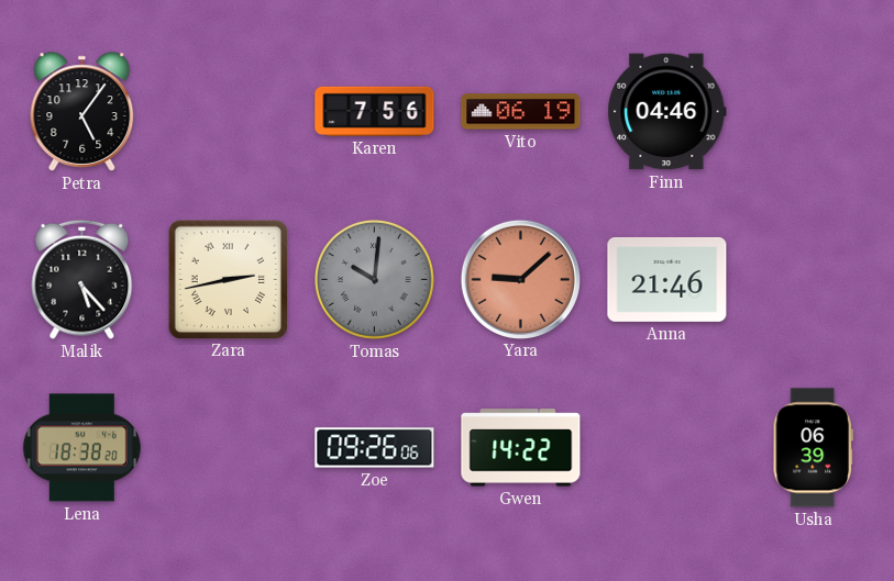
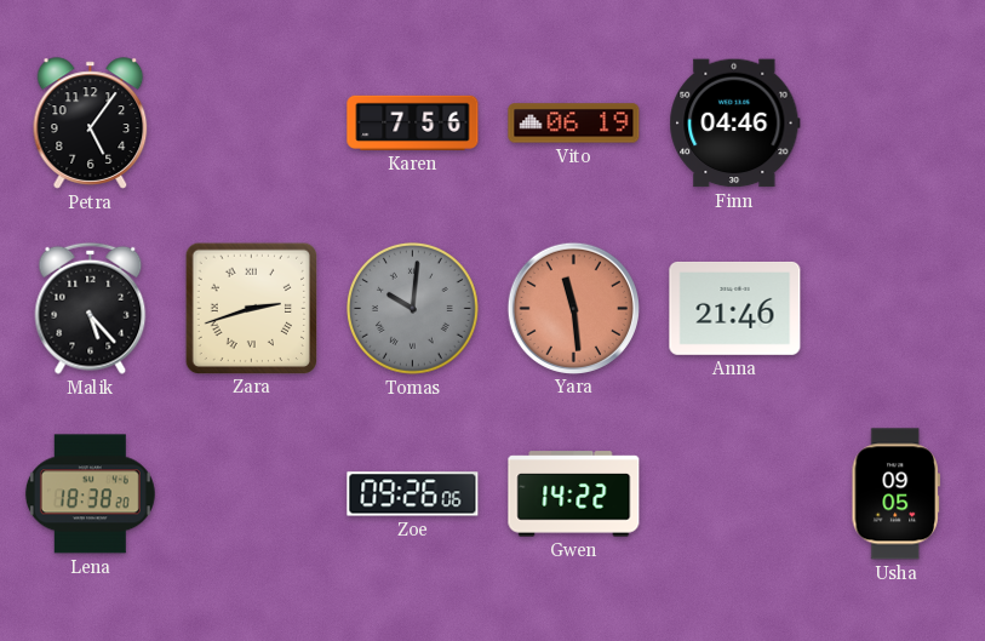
Zara: 2:43 -> 2:42 (251, 308)
Yara: 9:08 -> 11:29 (573, 308)
Usha: 06:39 -> 09:05 (895, 494)
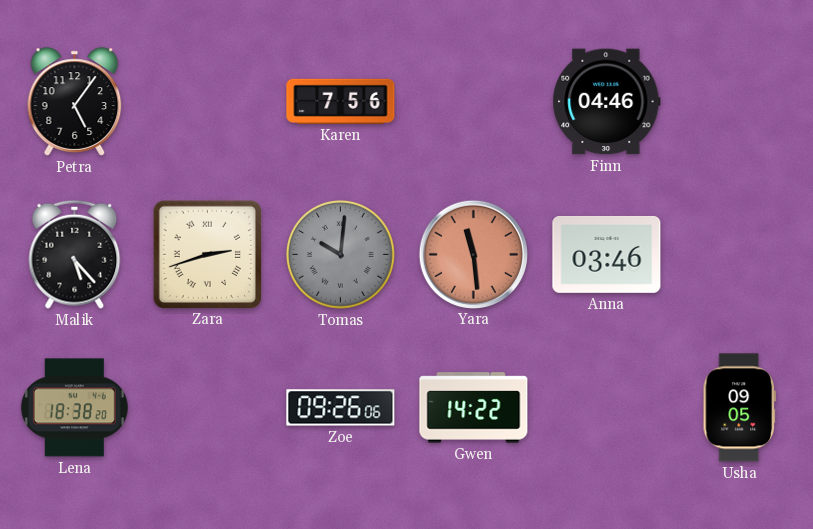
Vito: 06:19 -> none (574, 124)
Anna: 21:46 -> 03:46 (607, 254)
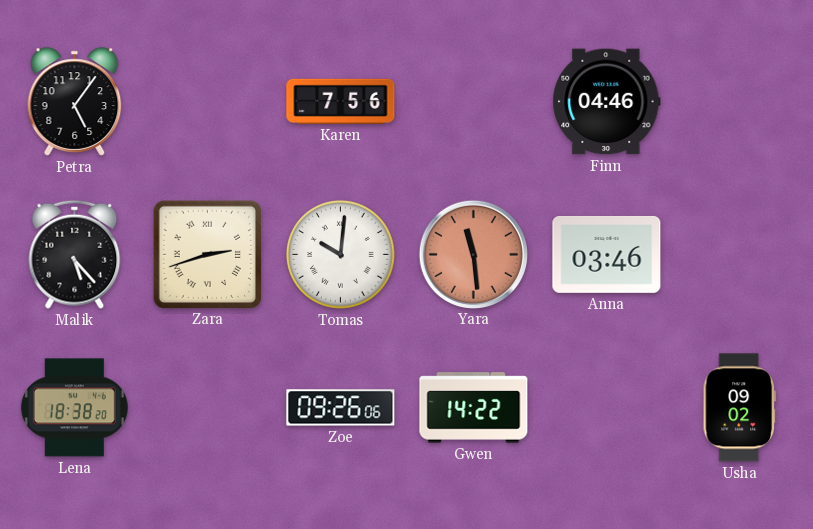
Tomas dial: grey -> white (341, 255)
Usha: 09:05 -> 09:02 (739, 408)
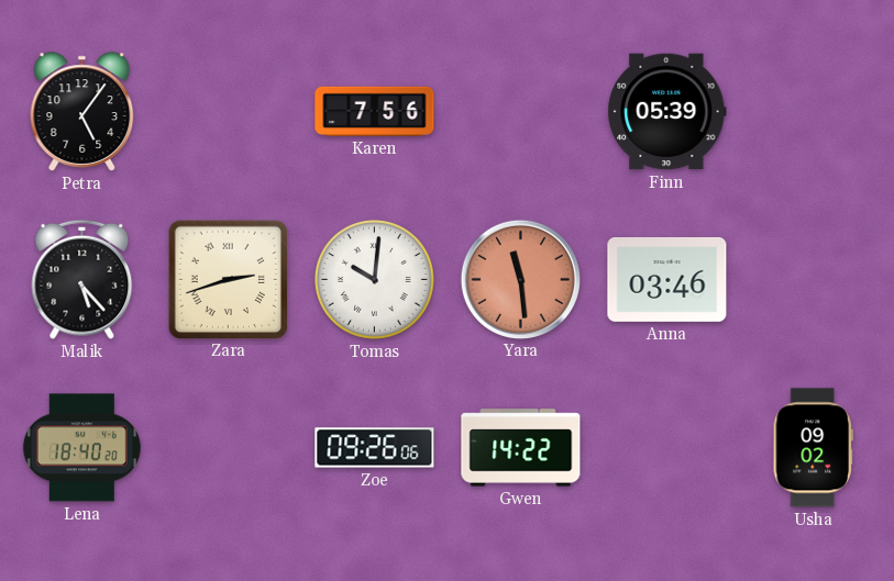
Finn: 04:46 -> 05:39 (667, 112)
Lena: 18:38 -> 18:40 (81, 448)
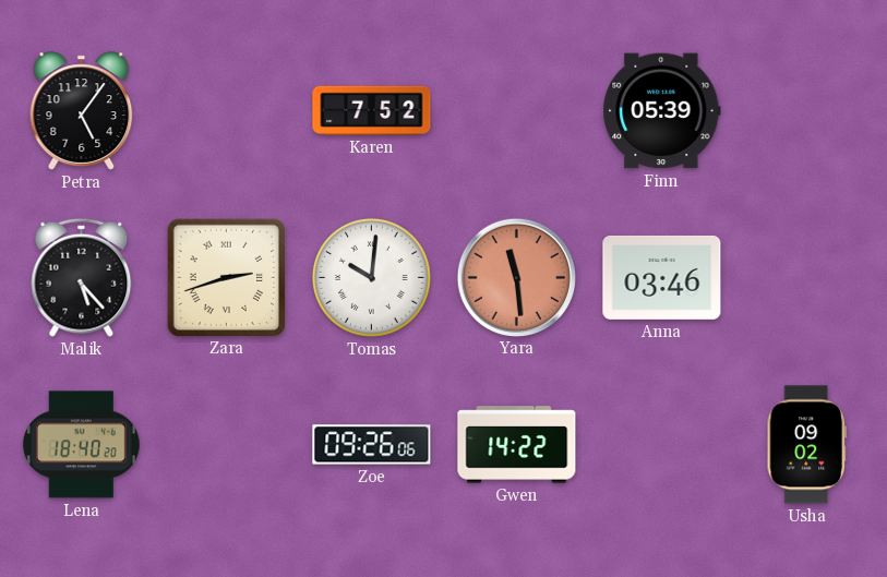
Karen: 7:56 -> 7:52 (372, 110)
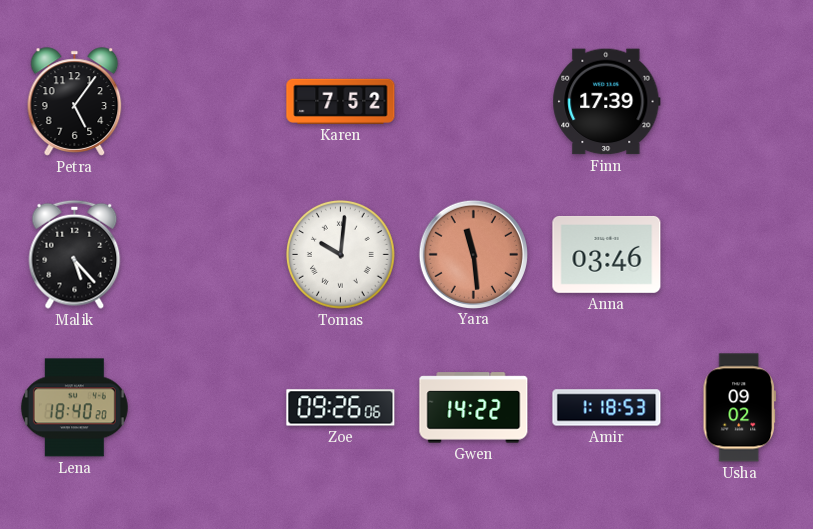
Finn: 05:39 -> 17:39 (607, 102)
Zara: 2:42 -> none (226, 277)
Amir: none -> 1:18 (607, 408)
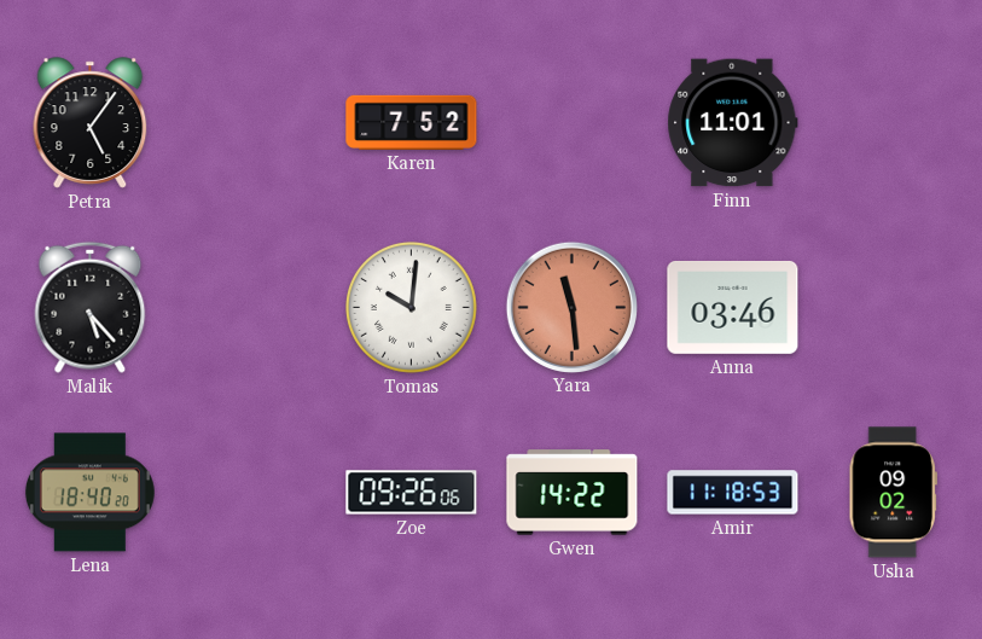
Finn: 17:39 -> 11:01 (733, 123)
Amir: 1:18 -> 11:18 (733, 493)
